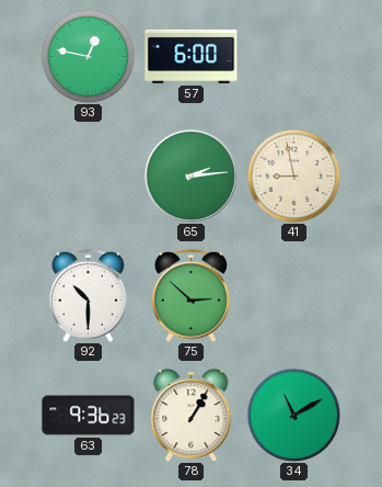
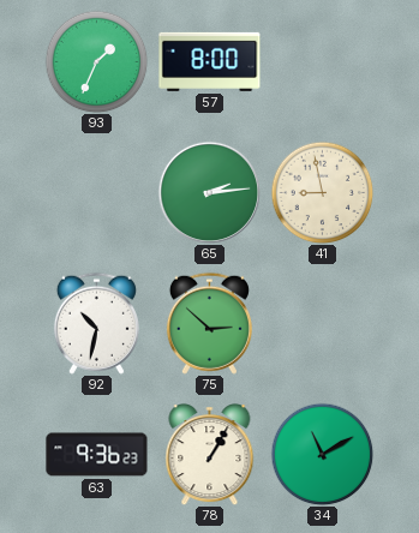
93: 12:47 -> 1:34 (96, 61)
57: 6:00 -> 8:00 (210, 61)
92: 10:30 -> 10:32 (96, 323)
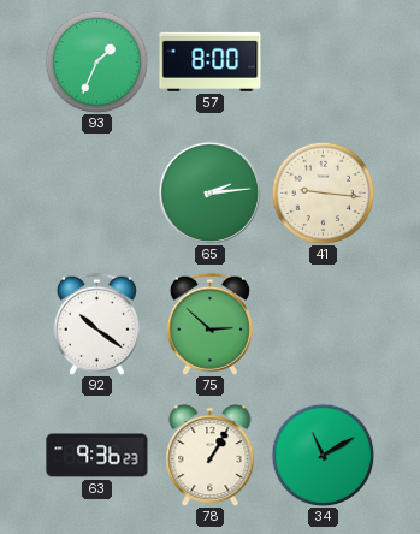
41: 8:58 -> 9:16 (323, 192)
92: 10:32 -> 10:21 (96, 324)
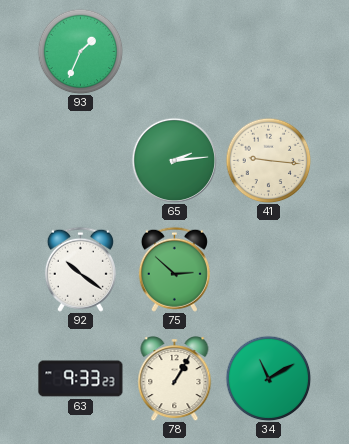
57: 8:00 -> none (211, 61)
63: 9:36 -> 9:33 (81, 379)
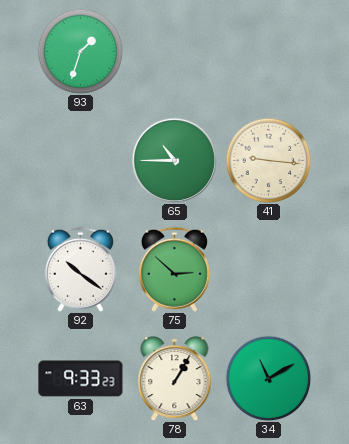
93: 1:34 -> 1:33 (80, 51)
65: 2:14 -> 10:45 (174, 160)
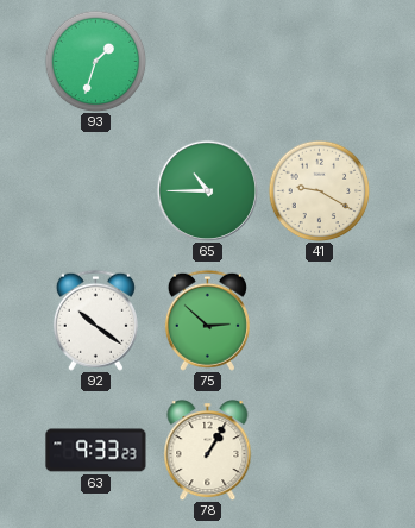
41: 9:16 -> 9:20 (319, 190)
34: 11:10 -> none (268, 378)
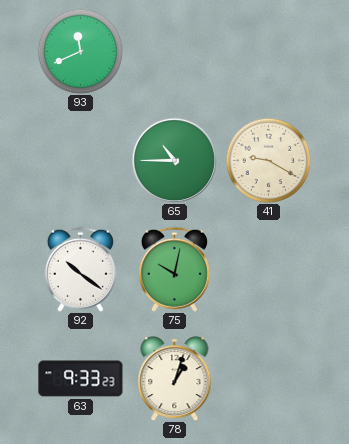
93: 1:33 -> 11:41 (80, 51)
75: 2:52 -> 10:02 (174, 269)
78: 1:05 -> 1:03 (175, 379)
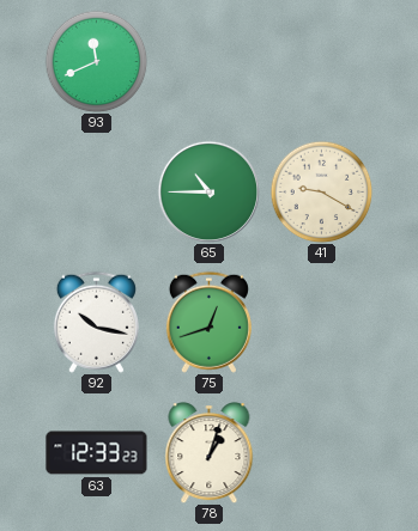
92: 10:21 -> 10:17 (96, 322)
75: 10:02 -> 12:42 (208, 322)
63: 9:33 -> 12:33 (97, 453)
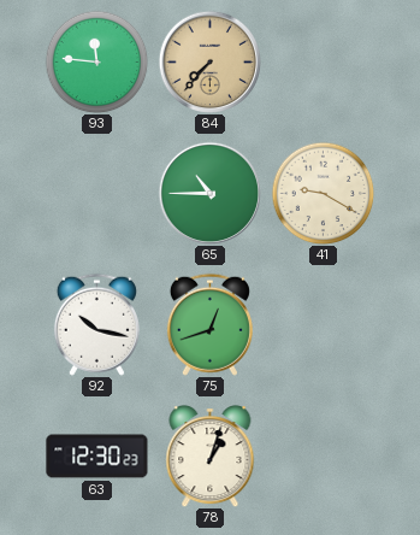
93: 11:41 -> 11:46 (96, 61)
84: none -> 7:37 (209, 61)
63: 12:33 -> 12:30 (97, 457)
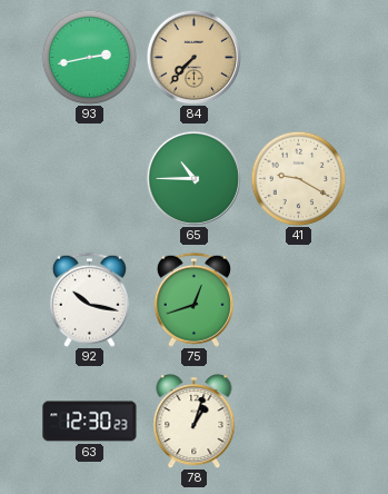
93: 11:46 -> 2:43 (89, 57)
